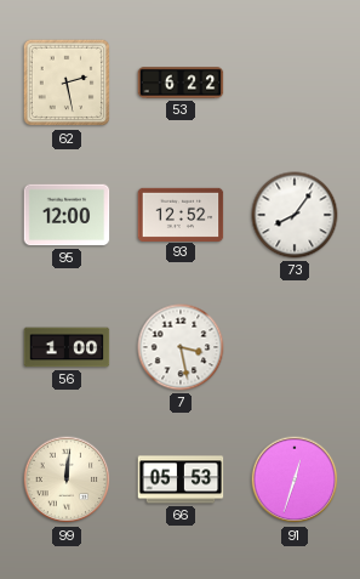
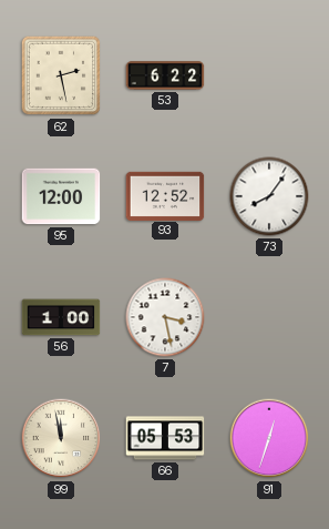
99: 12:01 -> 11:58 (61, 438)
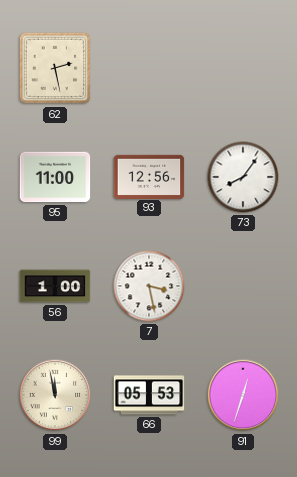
53: 6:22 -> none (165, 75)
95: 12:00 -> 11:00 (55, 177)
93: 12:52 -> 12:56 (149, 176)
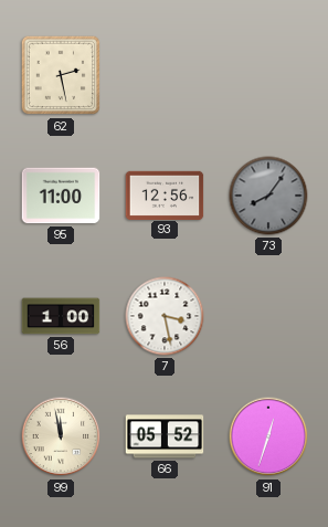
73 dial: white -> grey (268, 196)
66: 05:53 -> 05:52 (165, 436)
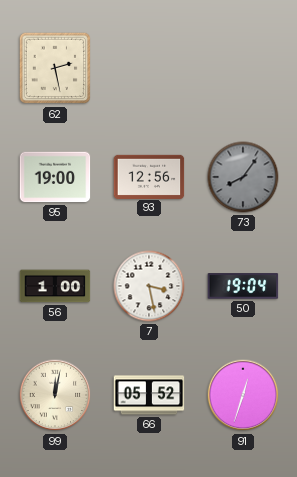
95: 11:00 -> 19:00 (55, 177)
50: none -> 19:04 (243, 286)
99: 11:58 -> 12:02 (55, 395)
